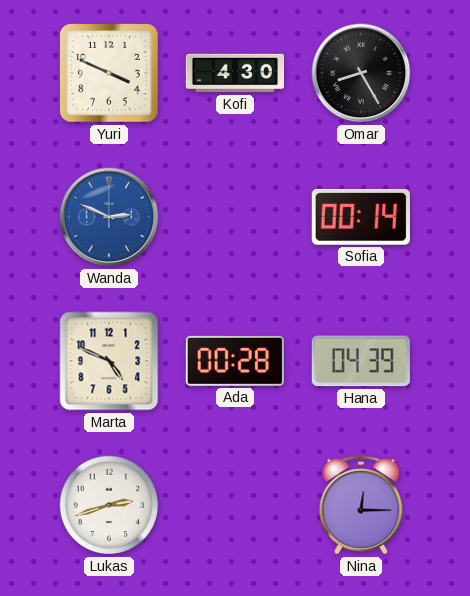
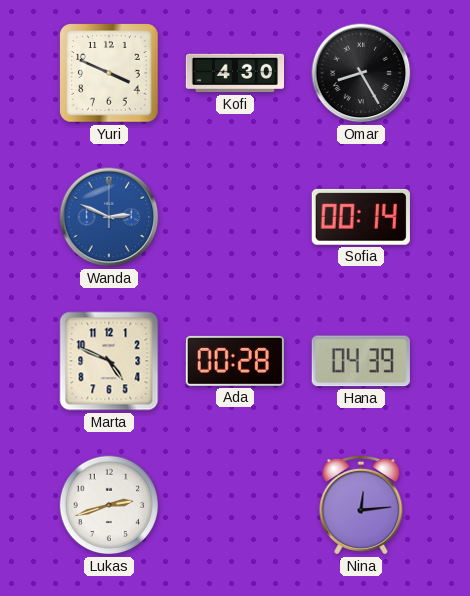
Nina: 12:15 -> 12:14 (361, 505)
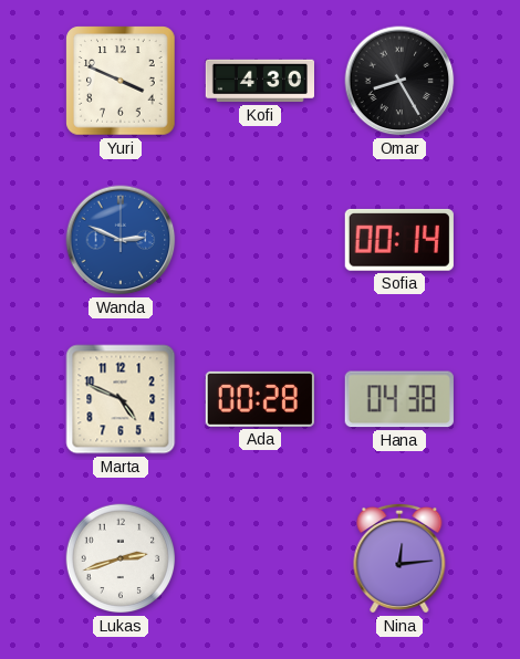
Hana: 04:39 -> 04:38 (399, 399)
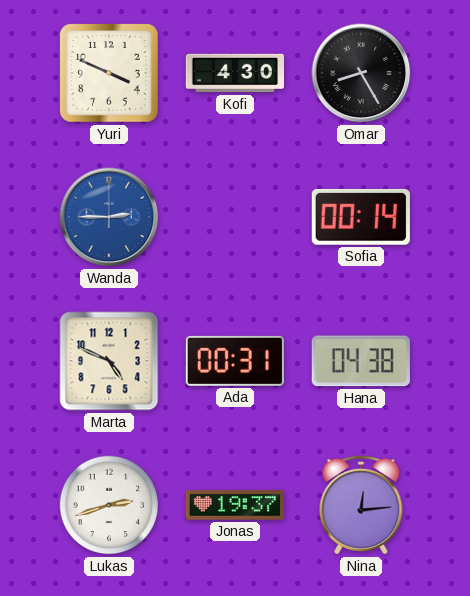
Wanda: 2:49 -> 2:45 (109, 217)
Ada: 00:28 -> 00:31 (235, 361)
Jonas: none -> 19:37 (235, 505)
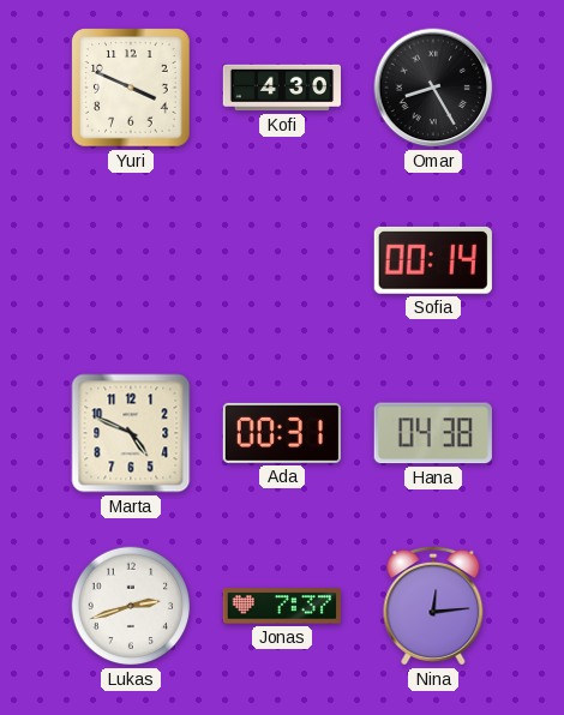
Wanda: 2:45 -> none (109, 217)
Jonas: 19:37 -> 7:37 (282, 606)
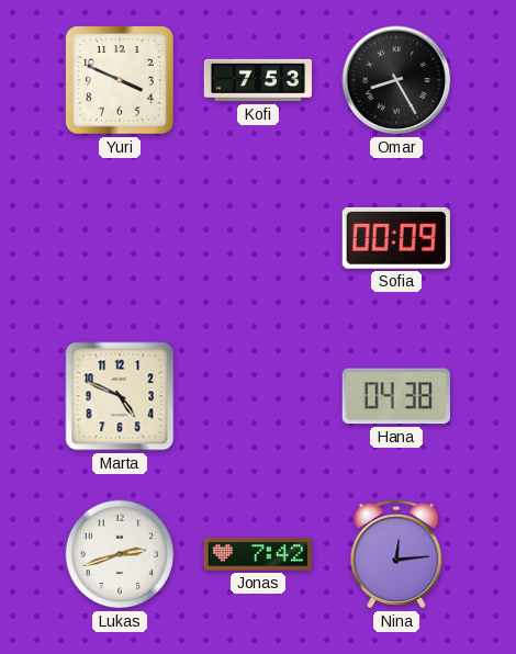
Kofi: 4:30 -> 7:53 (257, 80)
Sofia: 00:14 -> 00:09 (396, 238)
Ada: 00:31 -> none (282, 433)
Jonas: 7:37 -> 7:42 (258, 554)
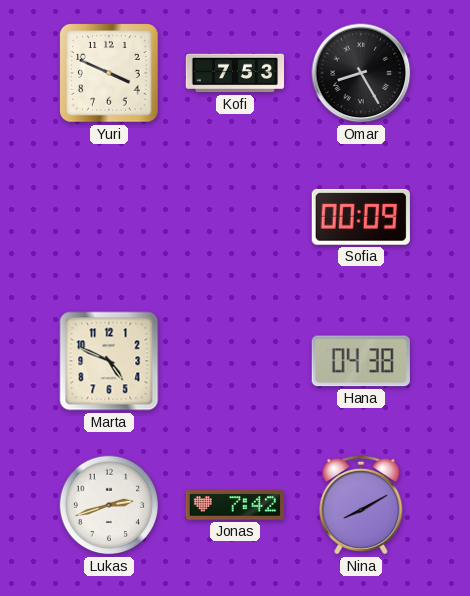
Nina: 12:14 -> 8:10 (361, 505)
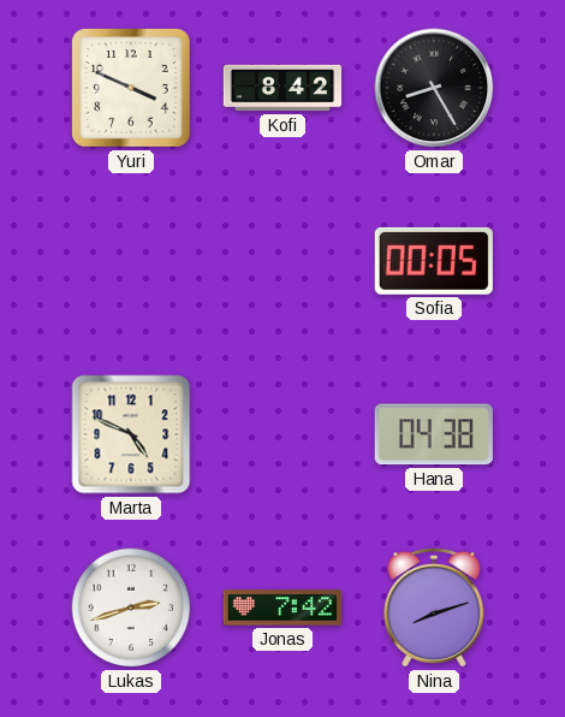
Kofi: 7:53 -> 8:42 (281, 88)
Sofia: 00:09 -> 00:05 (434, 261)
Nina: 8:10 -> 8:12 (434, 608)
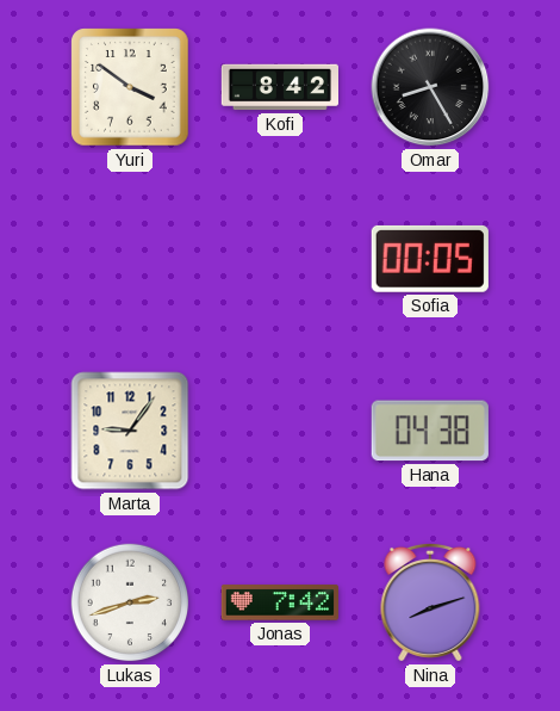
Yuri: 3:49 -> 3:51 (130, 87)
Marta: 4:49 -> 9:06 (130, 431)
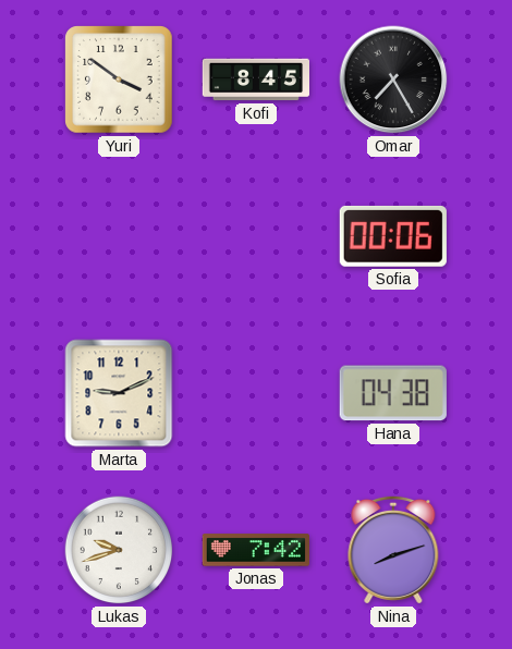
Kofi: 8:42 -> 8:45 (255, 79)
Omar: 8:25 -> 7:25 (393, 79)
Sofia: 00:05 -> 00:06 (393, 236)
Marta: 9:06 -> 9:11 (119, 393)
Lukas: 2:42 -> 9:42 (119, 550)
